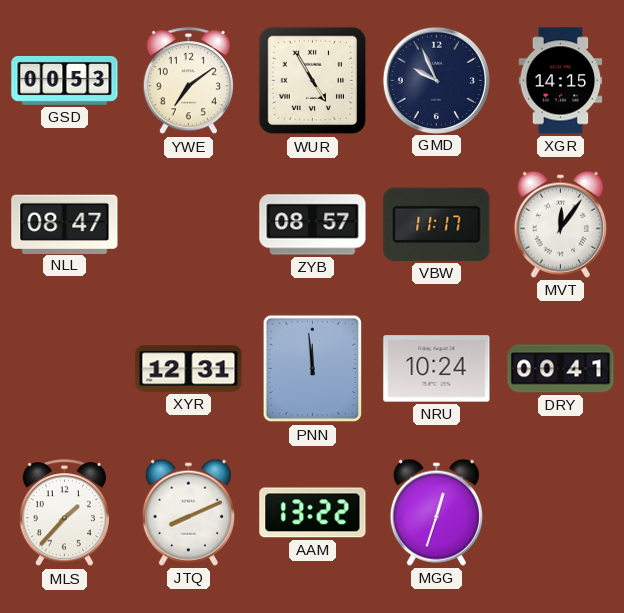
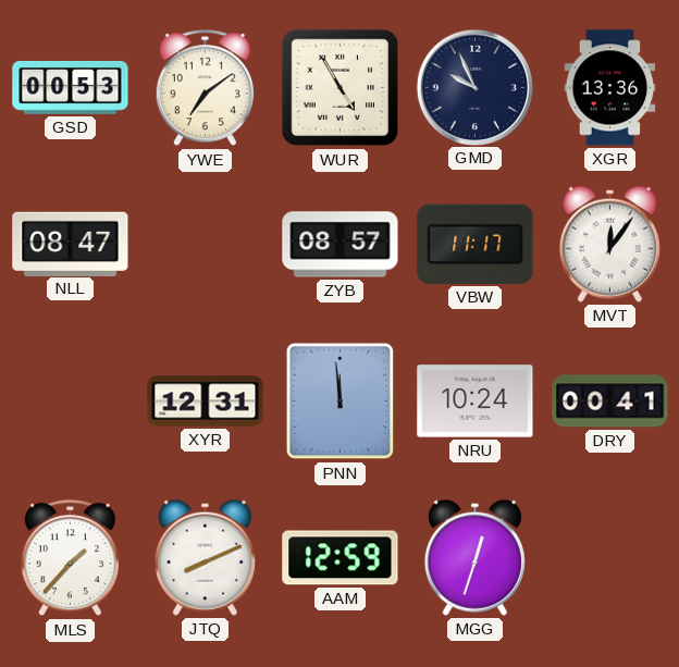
XGR: 14:15 -> 13:36 (610, 88)
AAM: 13:22 -> 12:59 (341, 558)
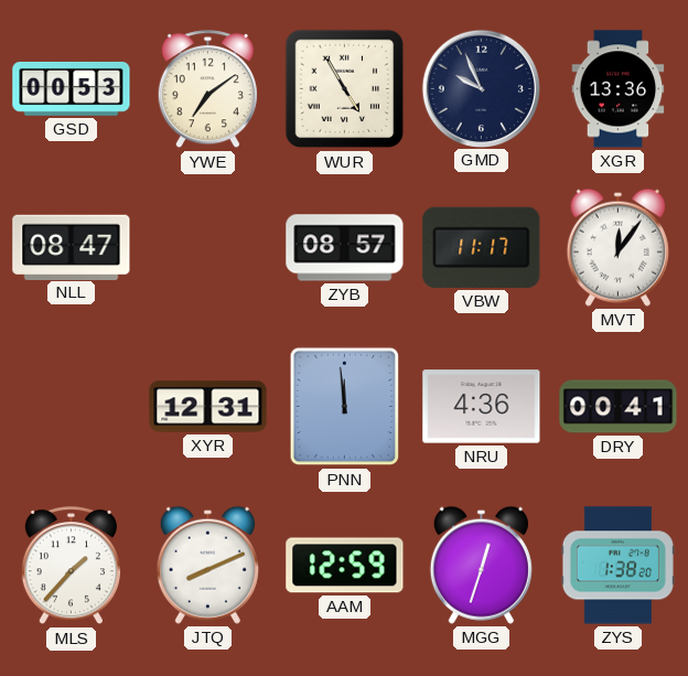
NRU: 10:24 -> 4:36 (482, 407)
ZYS: none -> 1:38 (617, 566)
